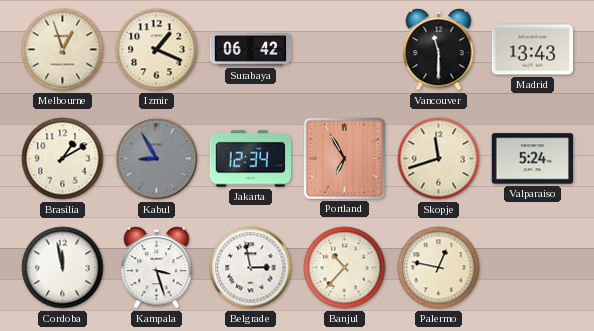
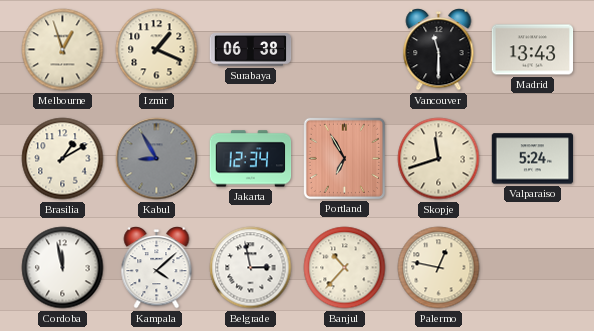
Surabaya: 06:42 -> 06:38 (251, 50)
Kampala: 3:27 -> 4:08 (157, 268)
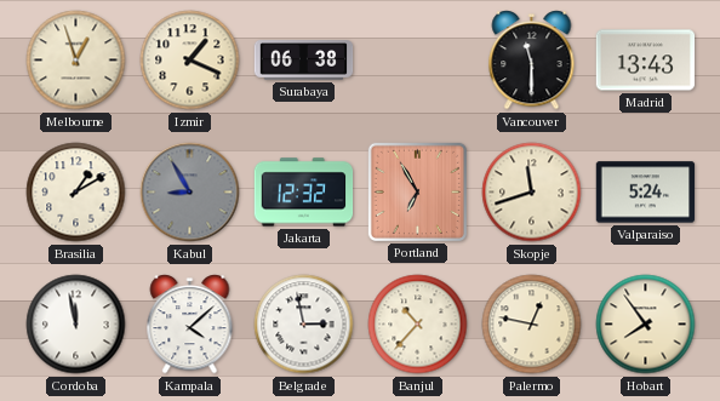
Jakarta: 12:34 -> 12:32 (304, 193)
Hobart: none -> 7:54 (646, 325)
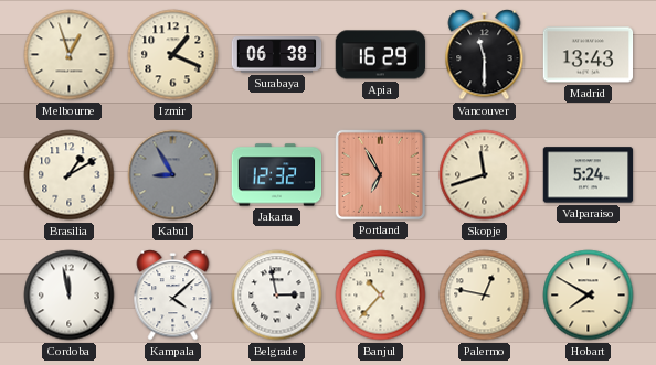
Apia: none -> 16:29 (381, 55)
Hobart: 7:54 -> 7:50 (589, 296)
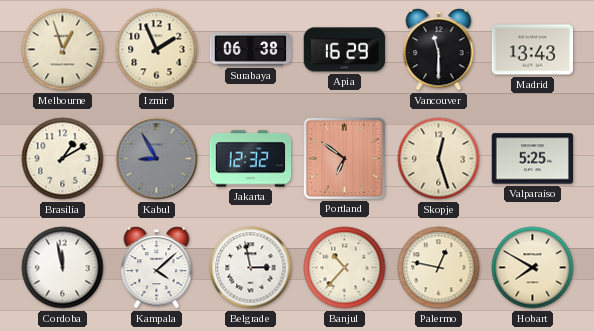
Izmir: 1:19 -> 1:56 (157, 50)
Portland: 6:55 -> 6:51 (344, 158)
Skopje: 11:42 -> 12:27 (439, 159)
Valparaiso: 5:24 -> 5:25 (533, 159)
